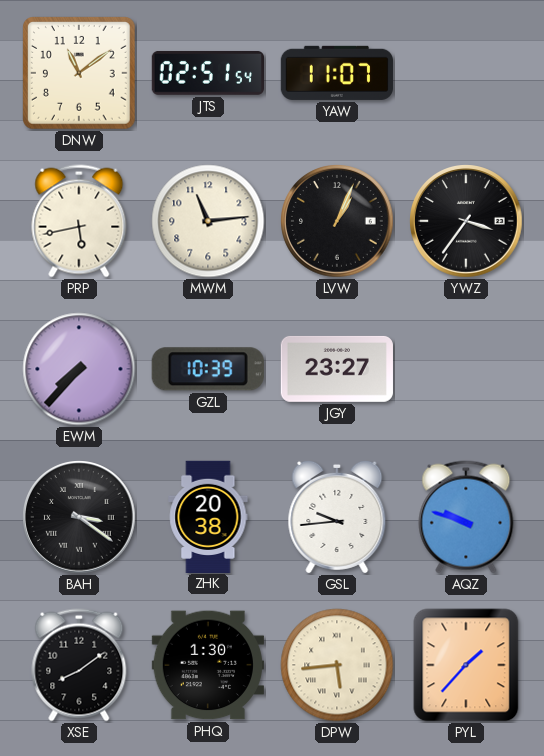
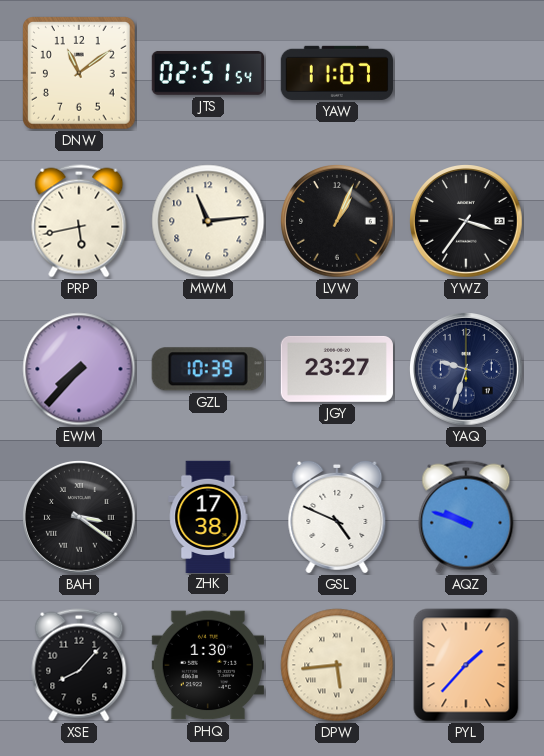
YAQ: none -> 9:33 (467, 370)
ZHK: 20:38 -> 17:38 (208, 516)
GSL: 9:44 -> 4:49 (337, 517)
XSE: 8:09 -> 8:07 (79, 665)
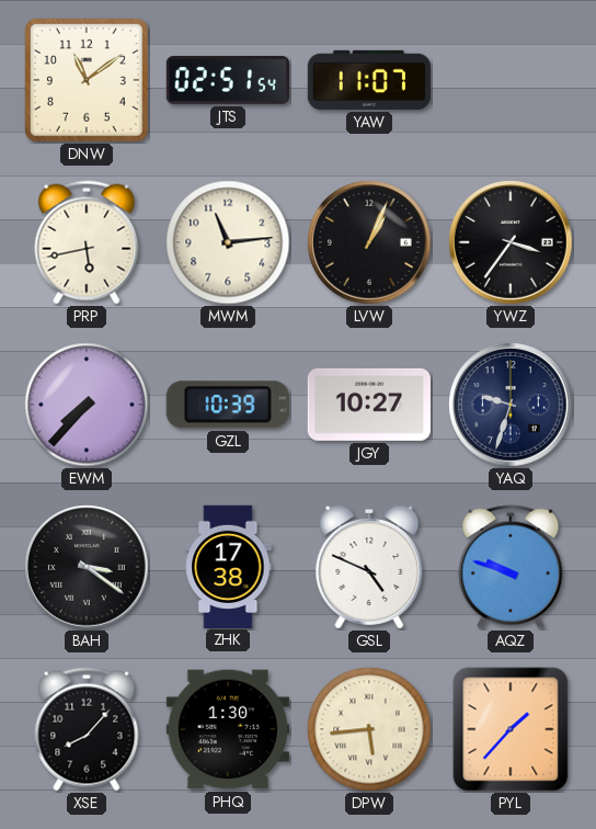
JGY: 23:27 -> 10:27 (368, 405)
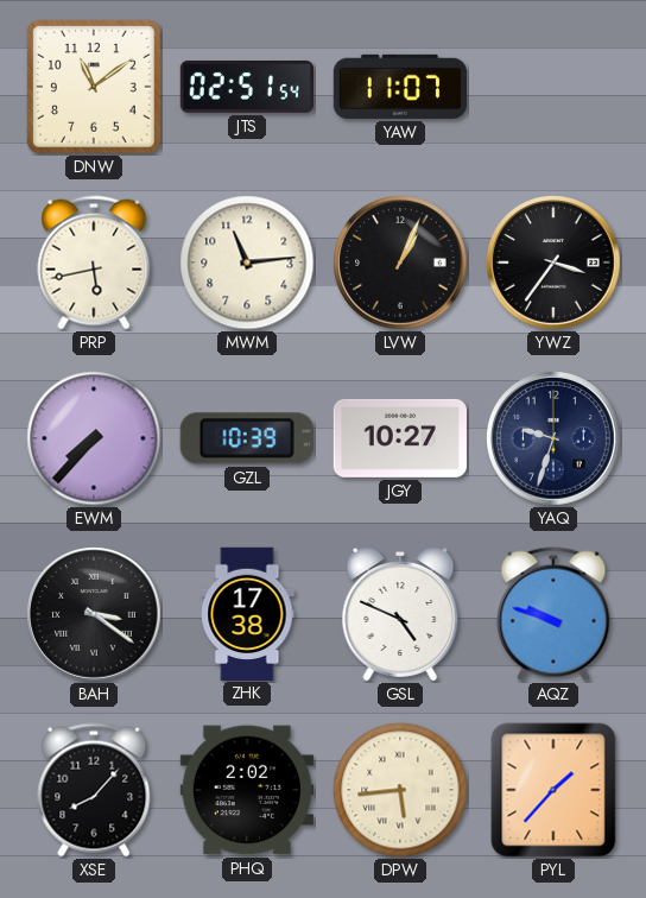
PHQ: 1:30 -> 2:02 (246, 790)
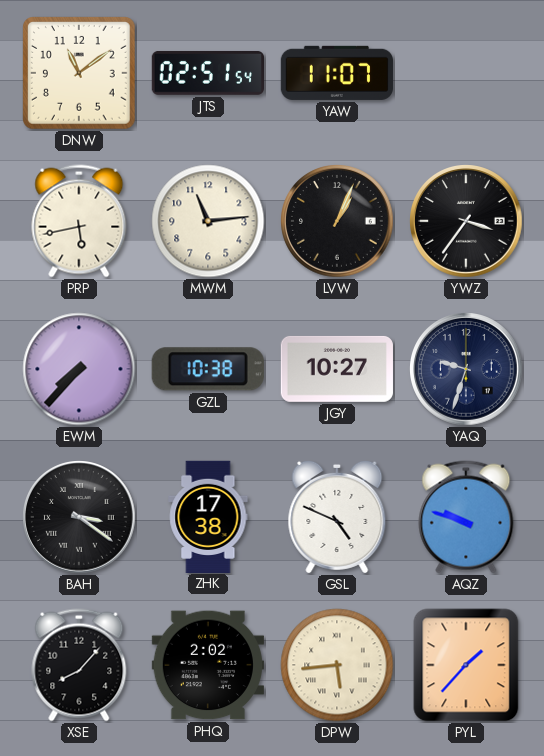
GZL: 10:39 -> 10:38 (208, 369)
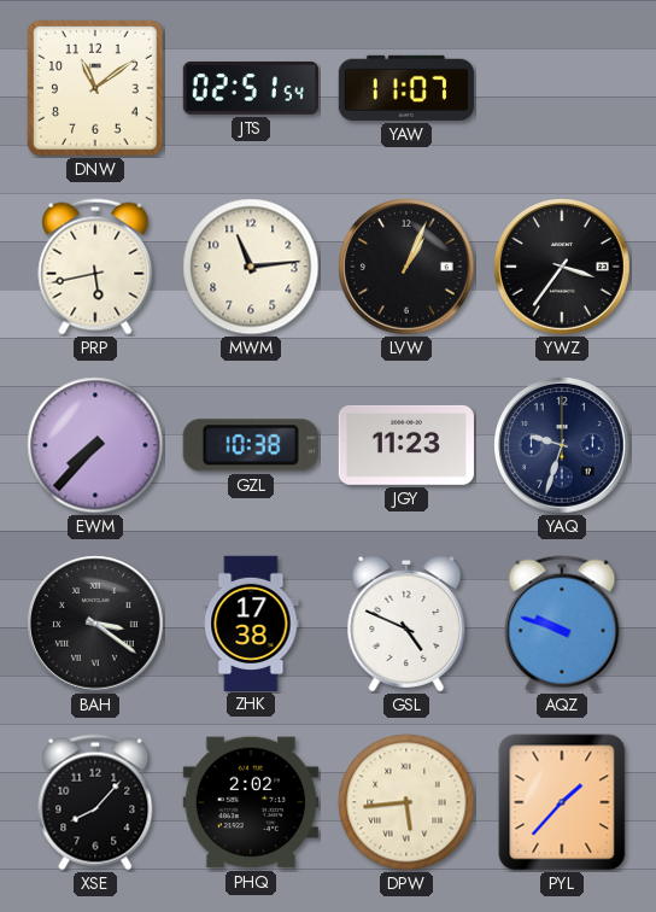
JGY: 10:27 -> 11:23 (405, 445)
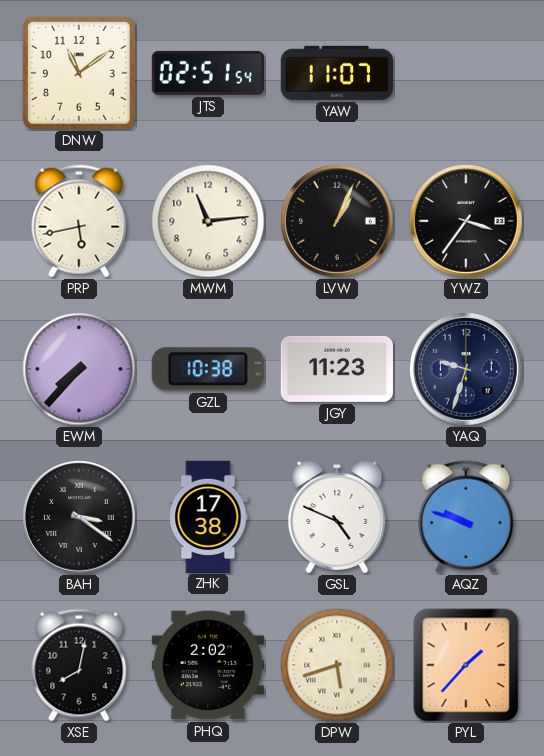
XSE: 8:07 -> 8:02 (79, 665)
DPW: 5:44 -> 5:42 (337, 665)
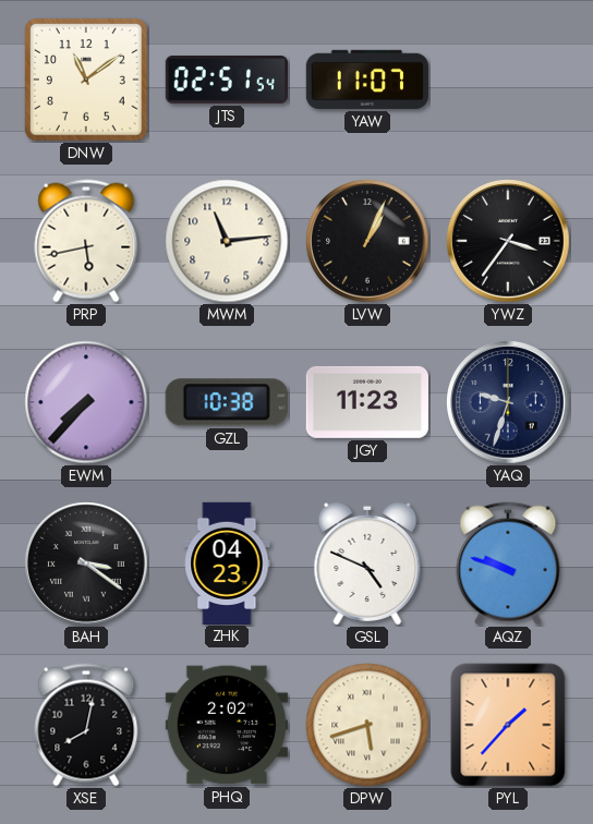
ZHK: 17:38 -> 04:23 (227, 562)
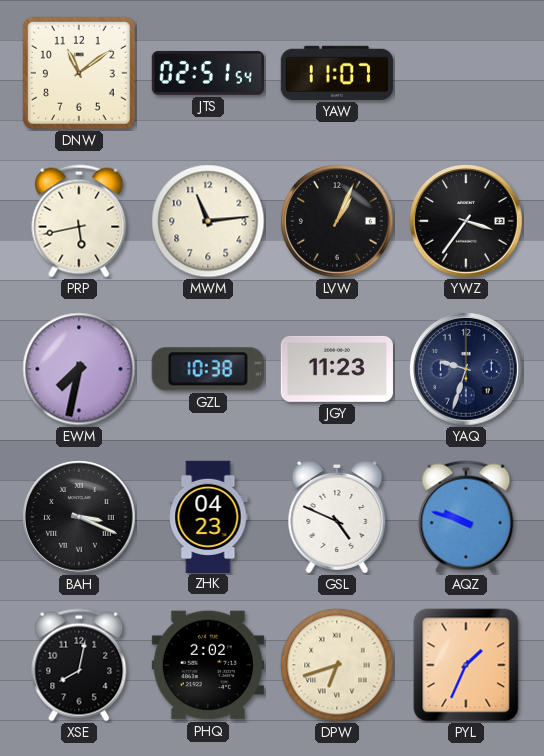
EWM: 7:37 -> 7:32 (79, 369)
BAH: 3:21 -> 3:19 (80, 518)
DPW: 5:42 -> 6:42 (337, 665)
PYL: 1:37 -> 1:34 (466, 665)
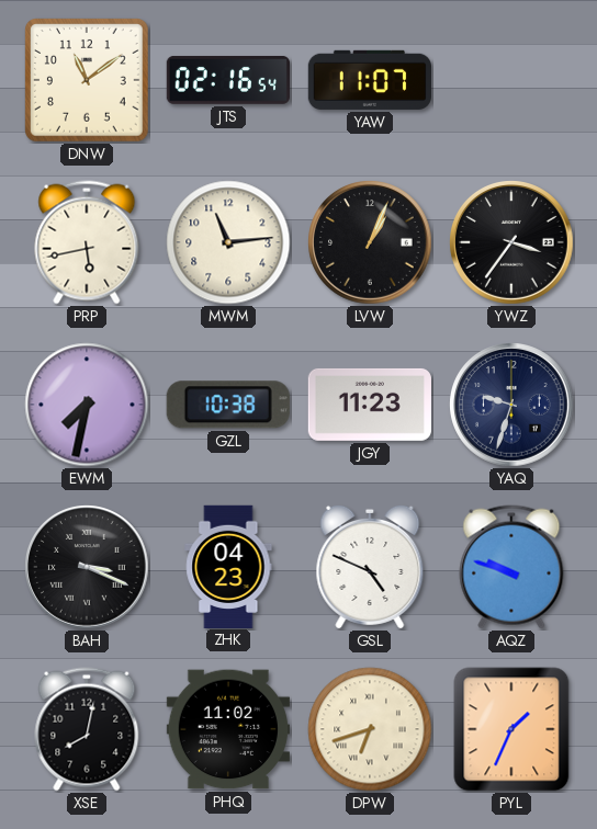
JTS: 02:51 -> 02:16 (227, 80)
PHQ: 2:02 -> 11:02 (227, 729)
